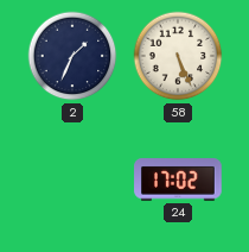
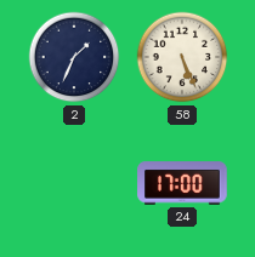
24: 17:02 -> 17:00 (182, 183)
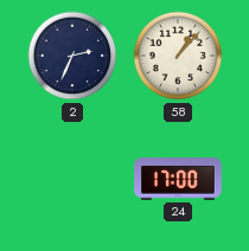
2: 1:34 -> 2:34 (72, 56)
58: 5:26 -> 1:07 (178, 56)
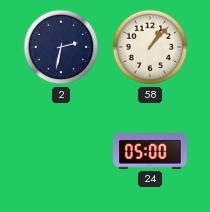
2: 2:34 -> 2:32 (61, 47)
24: 17:00 -> 05:00 (150, 151)
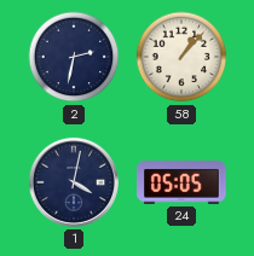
1: none -> 4:02 (74, 182)
24: 05:00 -> 05:05 (181, 182)
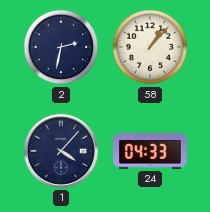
1: 4:02 -> 4:07 (61, 151)
24: 05:05 -> 04:33 (150, 151)
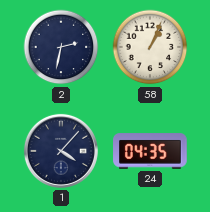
58: 1:07 -> 1:04 (150, 47)
24: 04:33 -> 04:35 (150, 151)
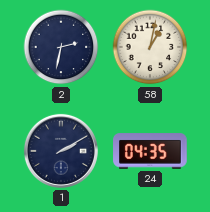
58: 1:04 -> 1:02 (150, 47)
1: 4:07 -> 2:10 (61, 151)
